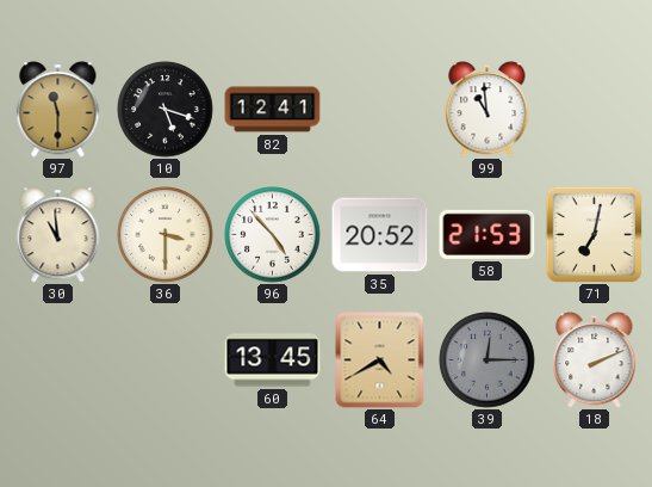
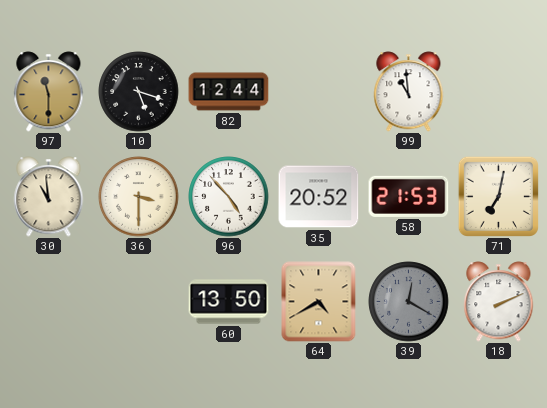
82: 12:41 -> 12:44 (229, 92)
60: 13:45 -> 13:50 (229, 302)
39: 12:15 -> 12:20 (409, 302)
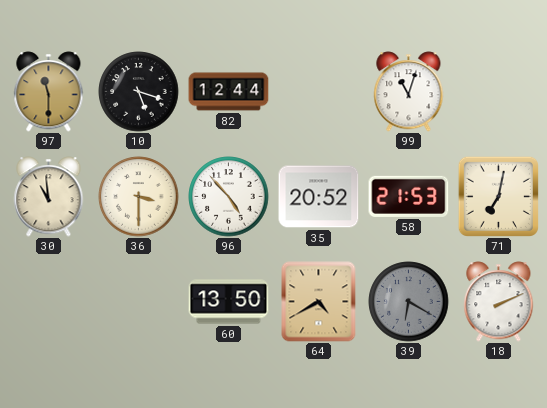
99: 10:59 -> 11:03 (409, 92)
39: 12:20 -> 6:20 (409, 302)
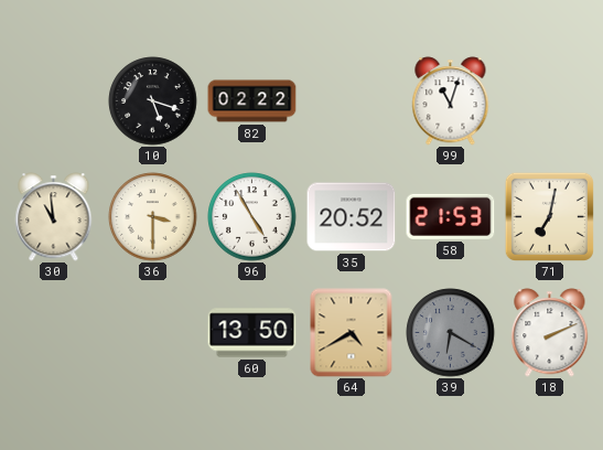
97: 11:30 -> none (49, 92)
82: 12:44 -> 02:22 (252, 101)
96: 4:53 -> 4:55 (252, 217)
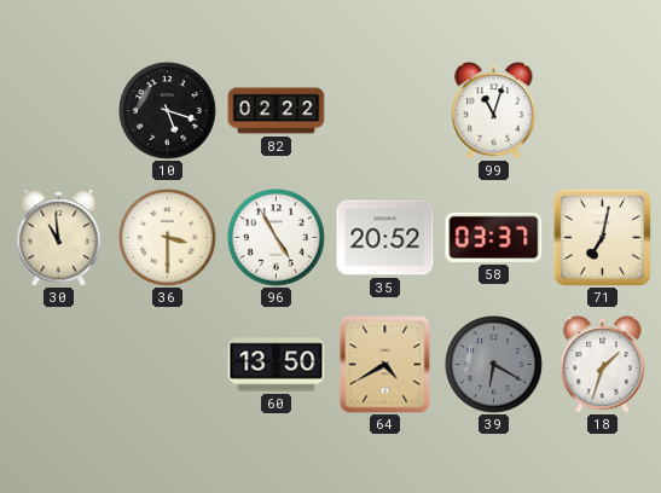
58: 21:53 -> 03:37 (494, 237)
18: 2:11 -> 1:33 (603, 365)
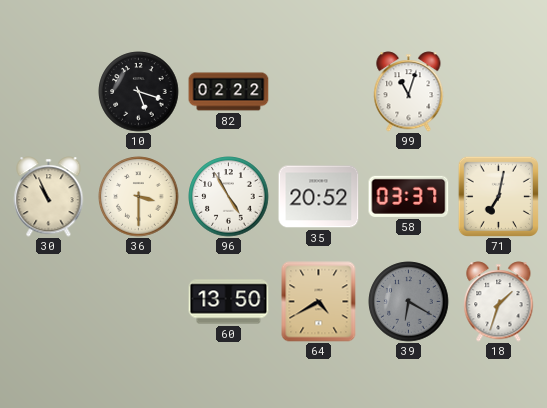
30: 10:59 -> 10:56 (49, 197)
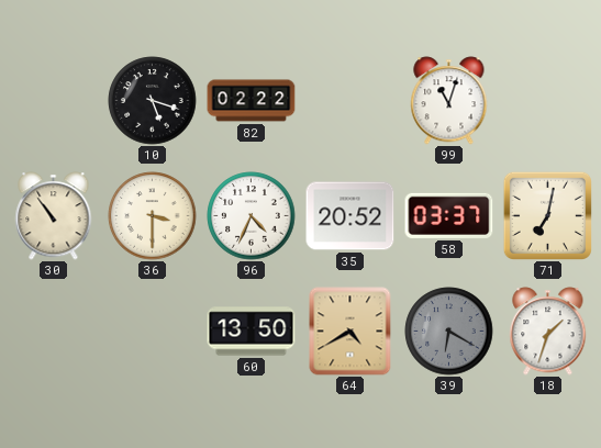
30: 10:56 -> 10:54 (54, 216)
96: 4:55 -> 4:34 (252, 216)
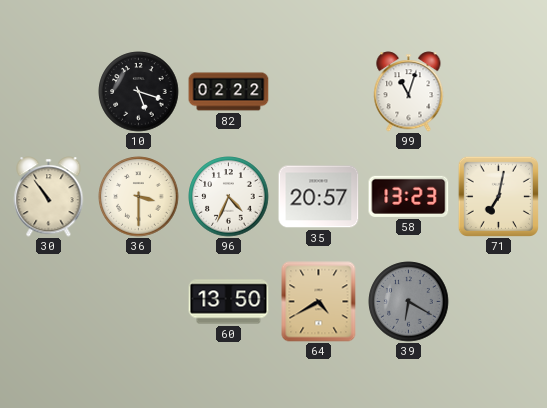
35: 20:52 -> 20:57 (319, 197)
58: 03:37 -> 13:23 (409, 196)
18: 1:33 -> none (548, 332)
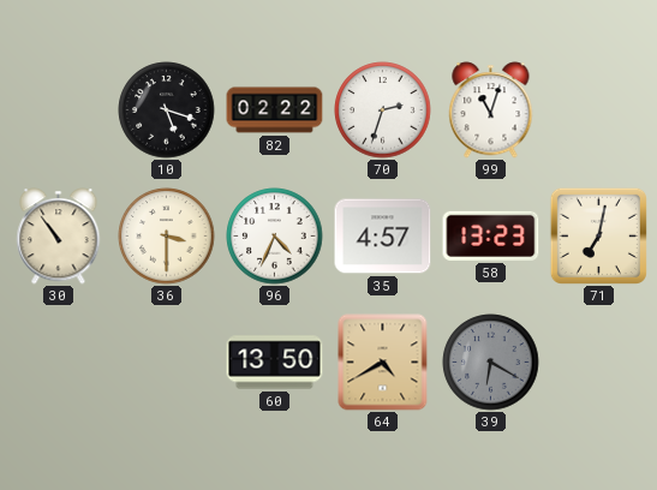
70: none -> 2:33 (383, 110)
35: 20:57 -> 4:57 (383, 237)
